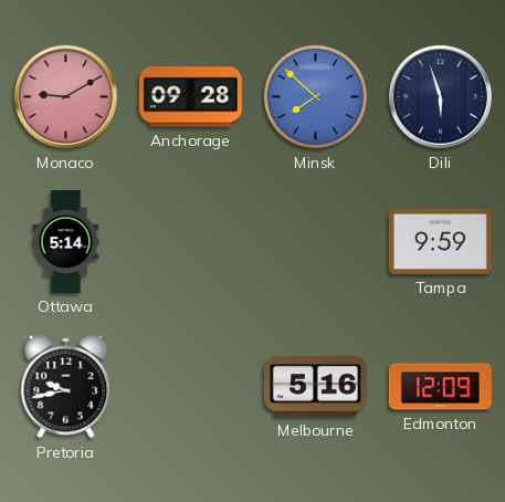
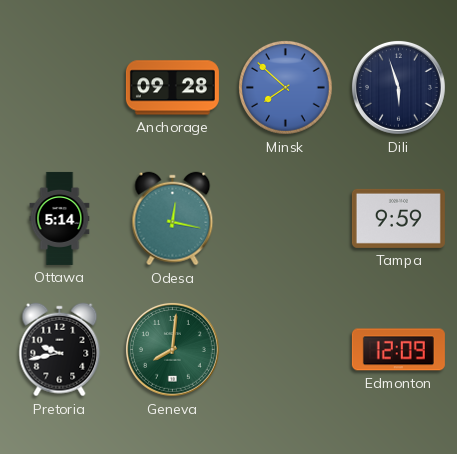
Monaco: 9:10 -> none (65, 96)
Odesa: none -> 12:17 (173, 219)
Geneva: none -> 8:01 (172, 349)
Melbourne: 5:16 -> none (315, 386)
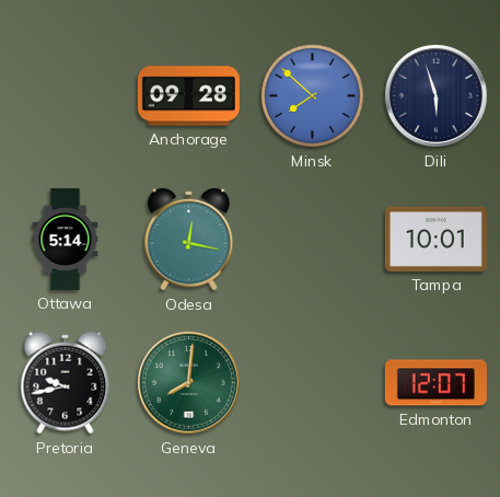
Tampa: 9:59 -> 10:01 (435, 239)
Edmonton: 12:09 -> 12:07 (435, 383)
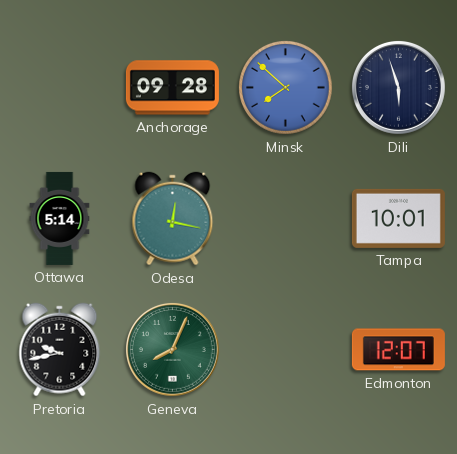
Geneva: 8:01 -> 8:04 (172, 349)
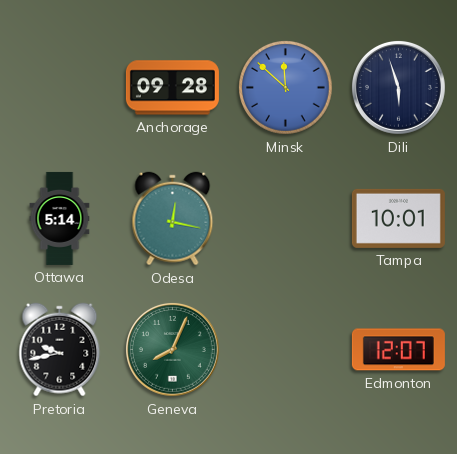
Minsk: 7:52 -> 11:52 (286, 88)
